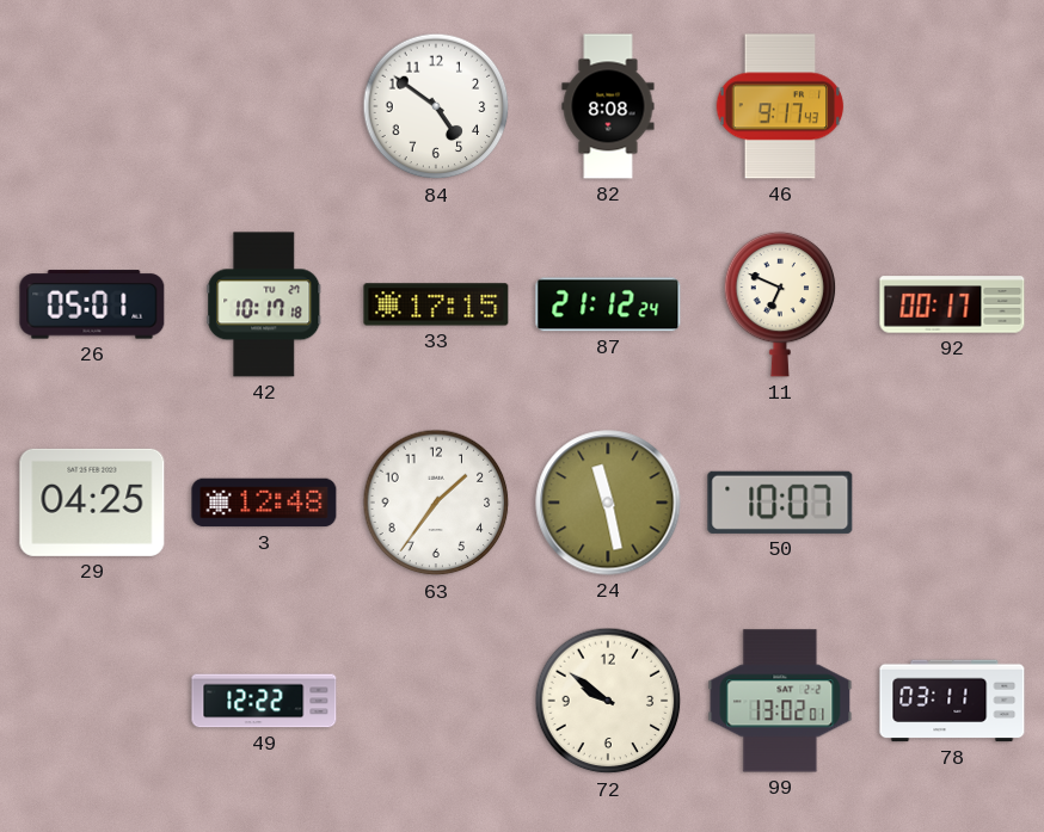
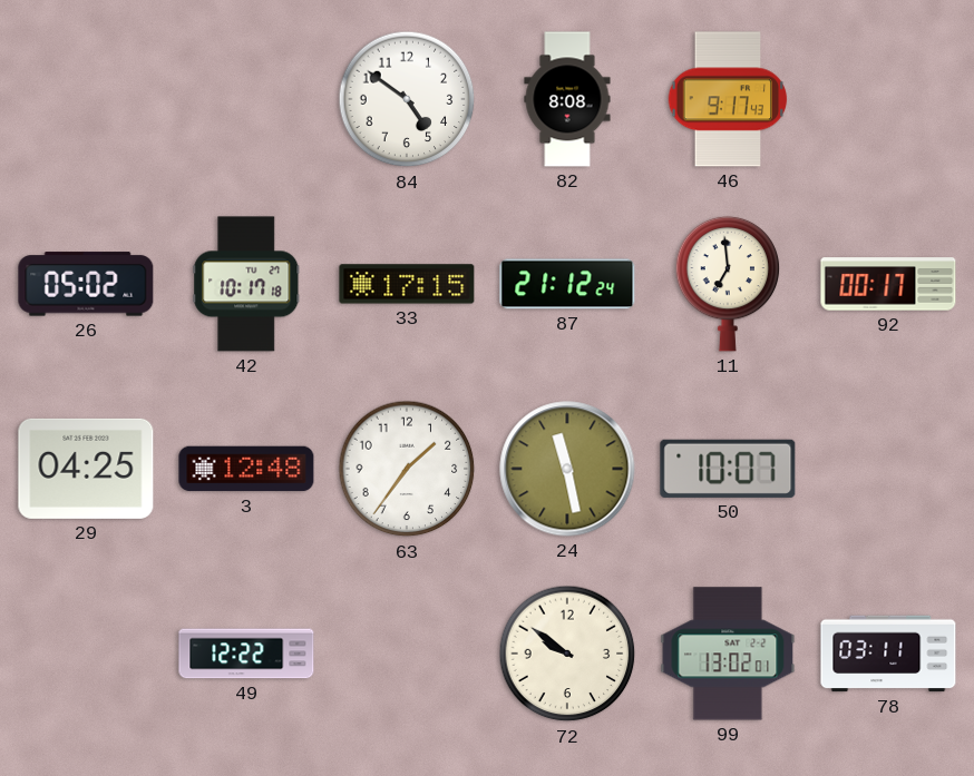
26: 05:01 -> 05:02 (86, 284)
11: 6:49 -> 6:59 (728, 284)
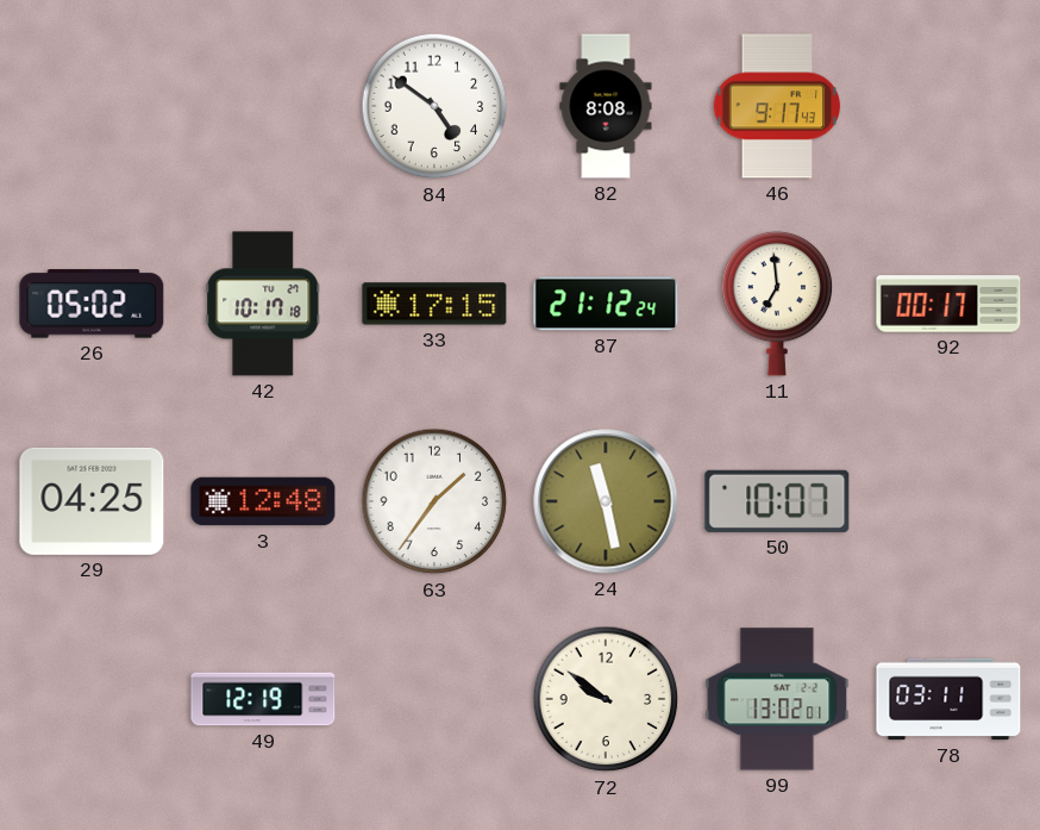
49: 12:22 -> 12:19 (263, 699)
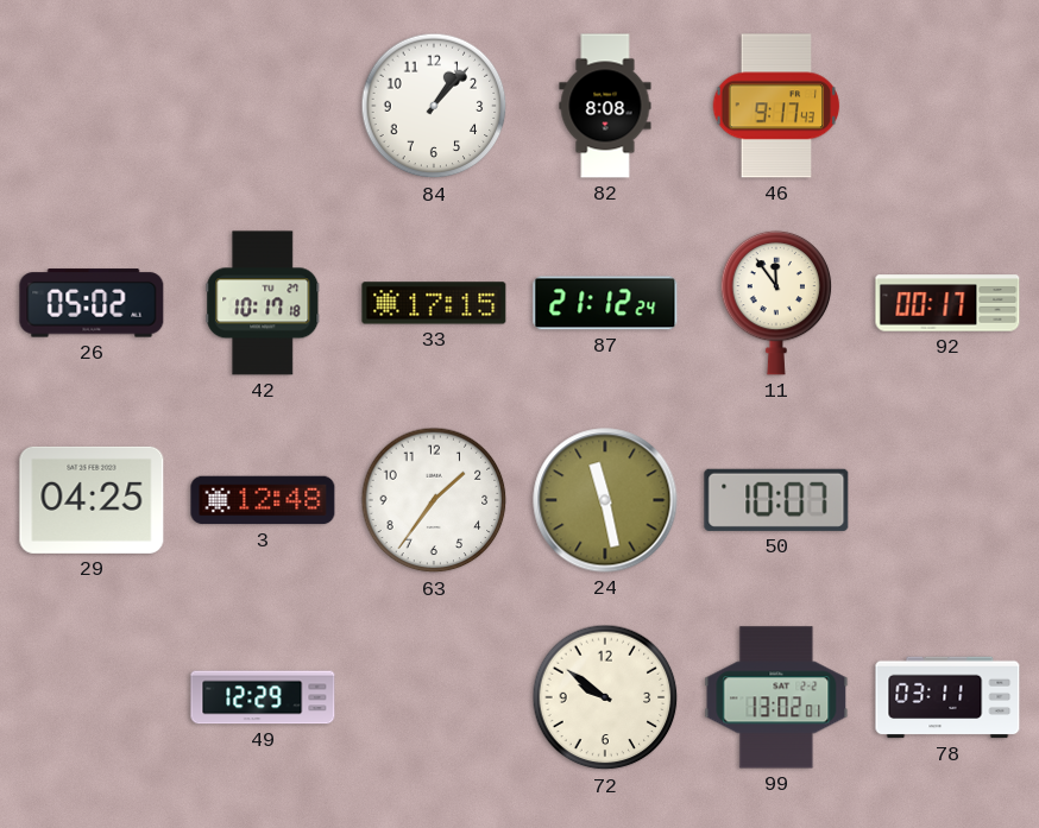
84: 4:51 -> 1:07 (434, 106)
11: 6:59 -> 11:54 (776, 303)
49: 12:19 -> 12:29 (263, 697)
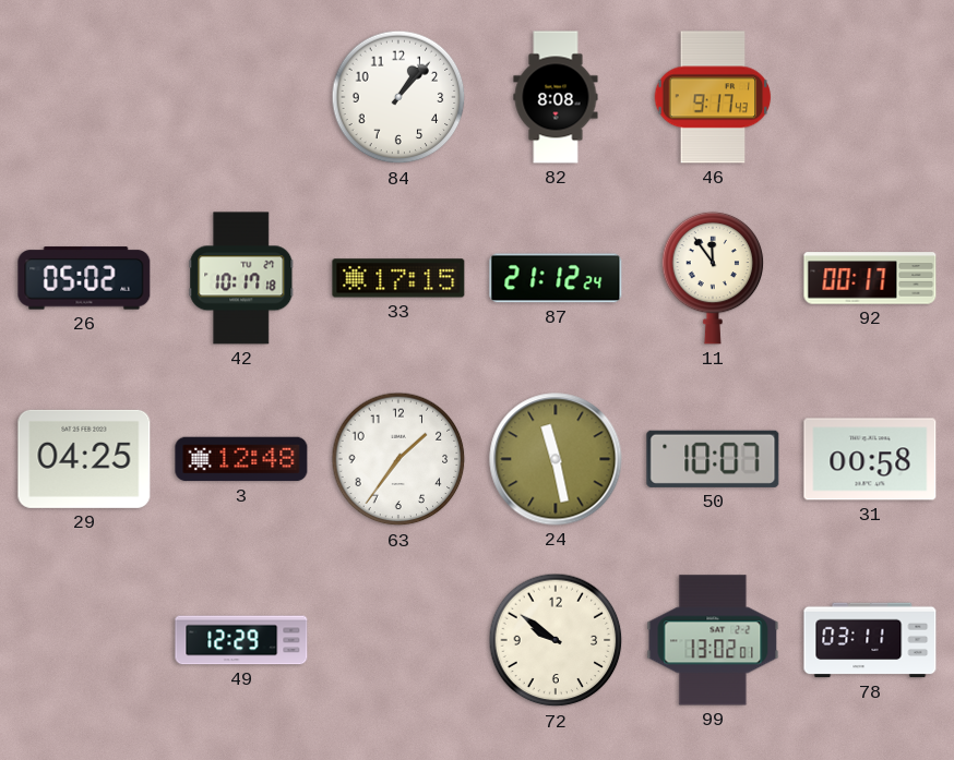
31: none -> 00:58 (870, 459)
